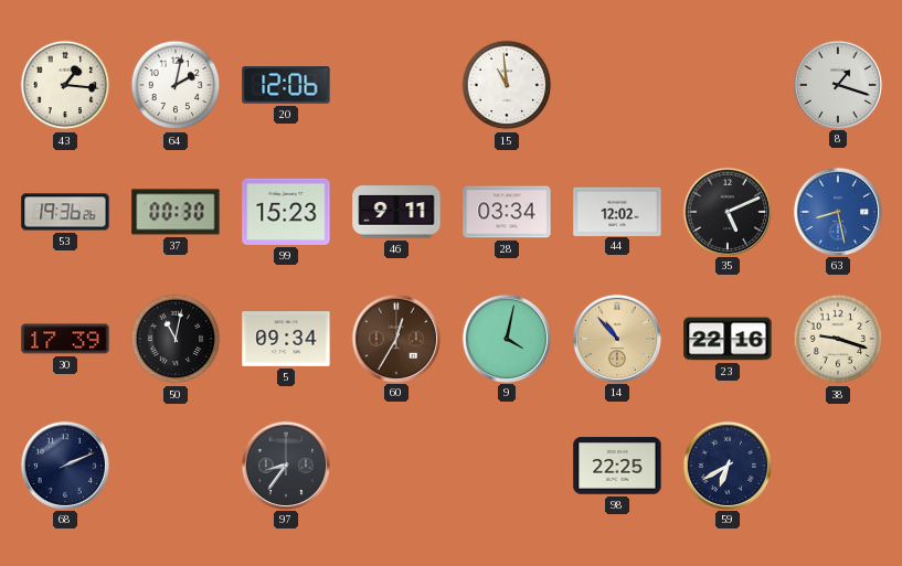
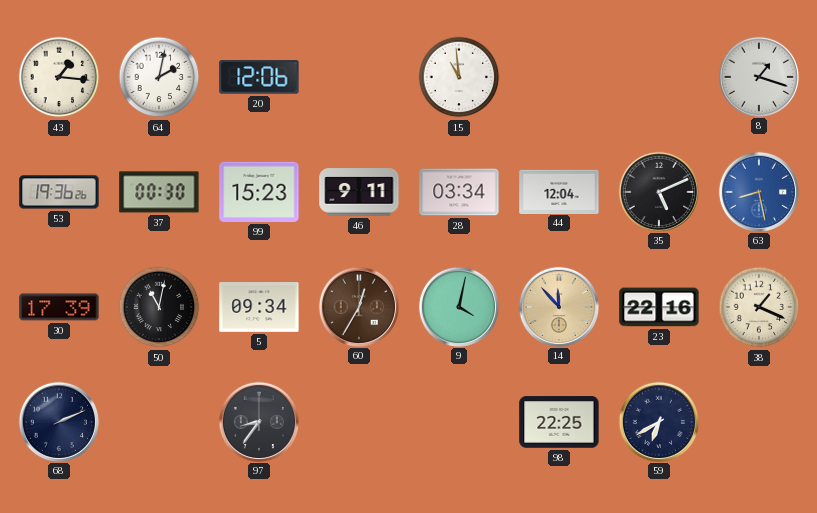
44: 12:02 -> 12:04 (559, 191)
14: 10:53 -> 11:53 (558, 306)
38: 9:18 -> 1:19 (759, 307)
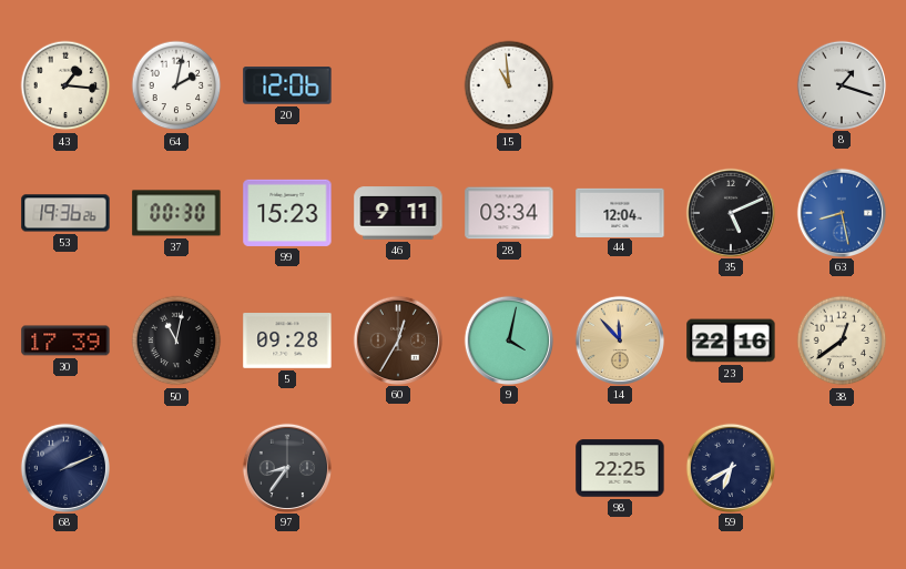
5: 09:34 -> 09:28 (287, 342)
38: 1:19 -> 12:39 (842, 341)
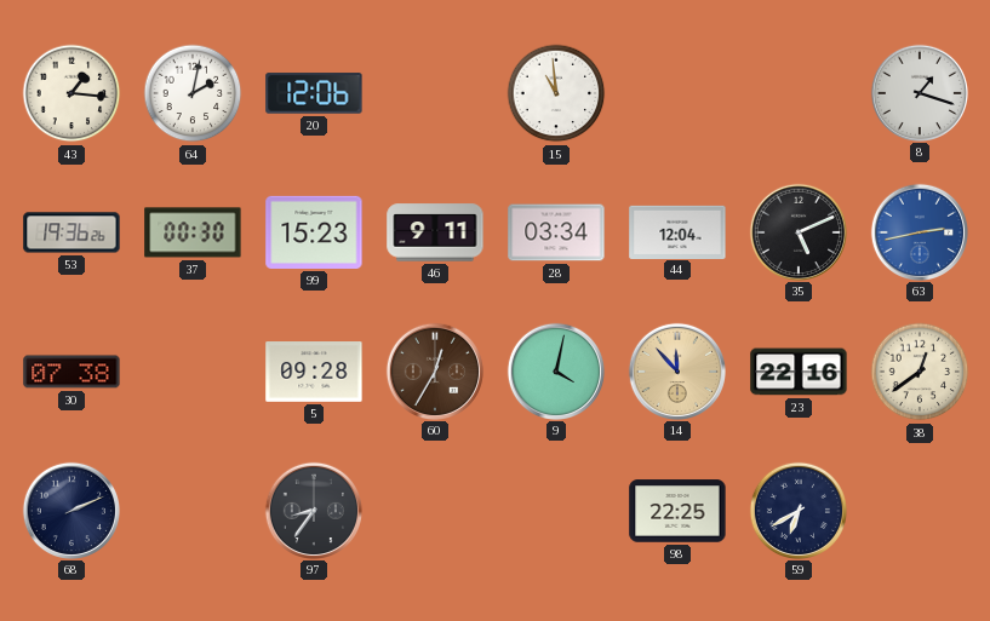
63: 8:28 -> 2:43 (919, 231)
30: 17:39 -> 07:38 (71, 372)
50: 11:02 -> none (176, 341)
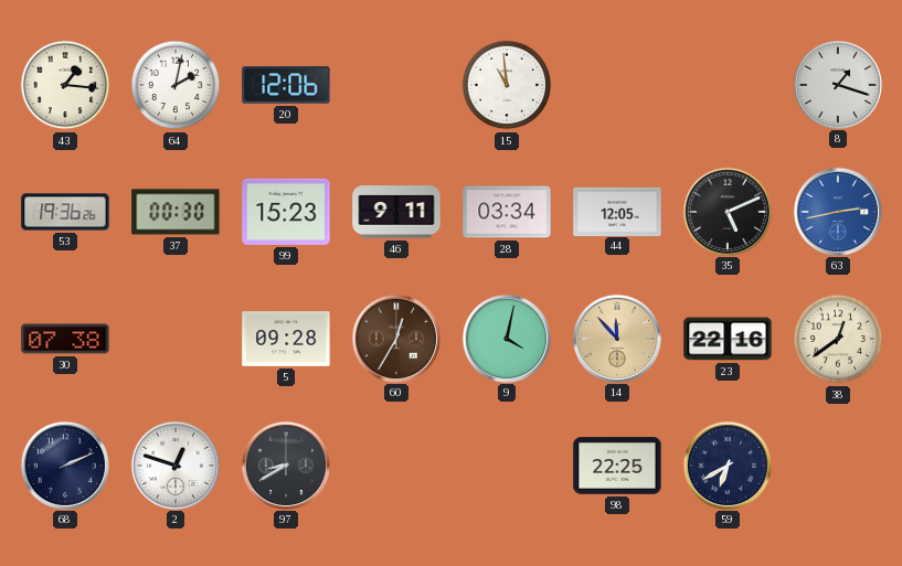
44: 12:04 -> 12:05 (617, 211)
2: none -> 12:48 (174, 464)
97: 8:36 -> 8:40 (285, 464)
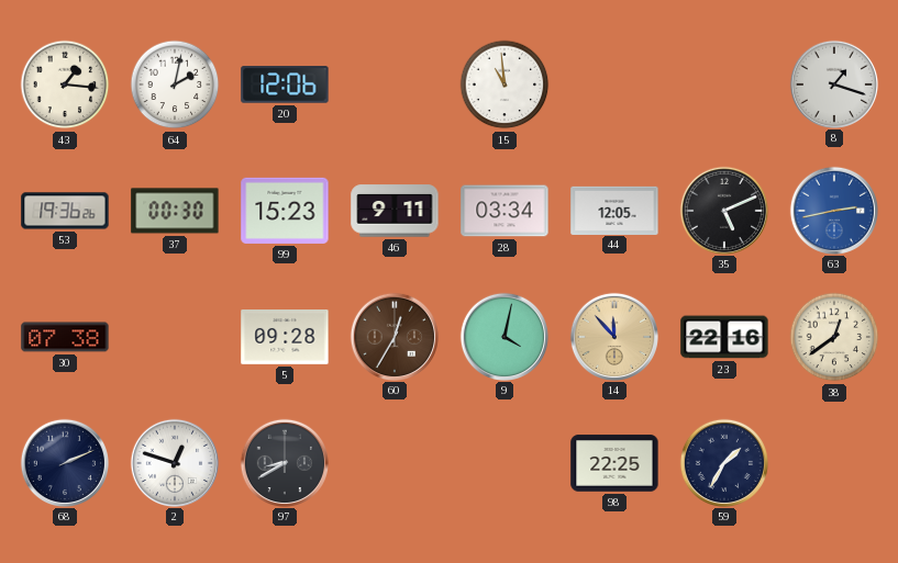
59: 6:40 -> 1:35 (723, 462)
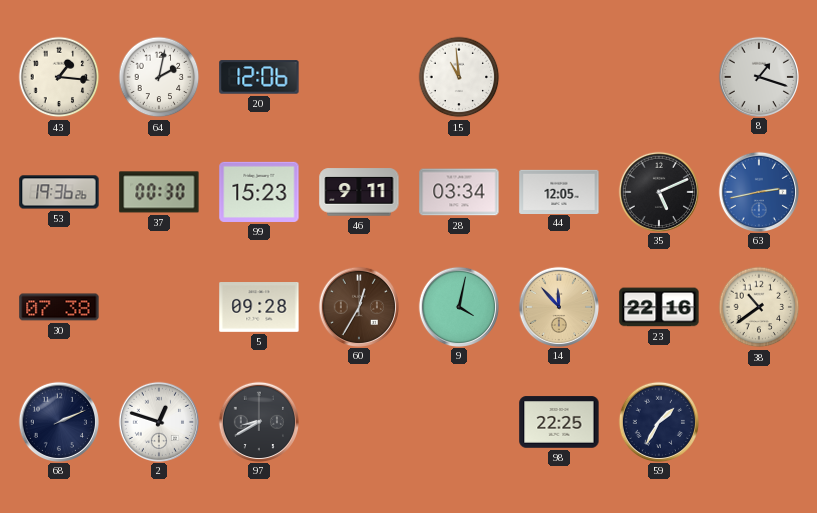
38: 12:39 -> 10:39 (759, 307)
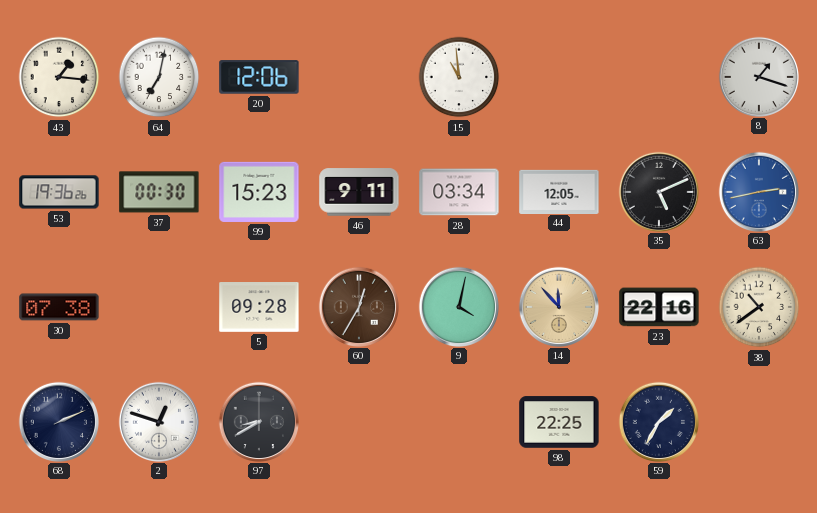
64: 2:02 -> 7:02 (159, 77)
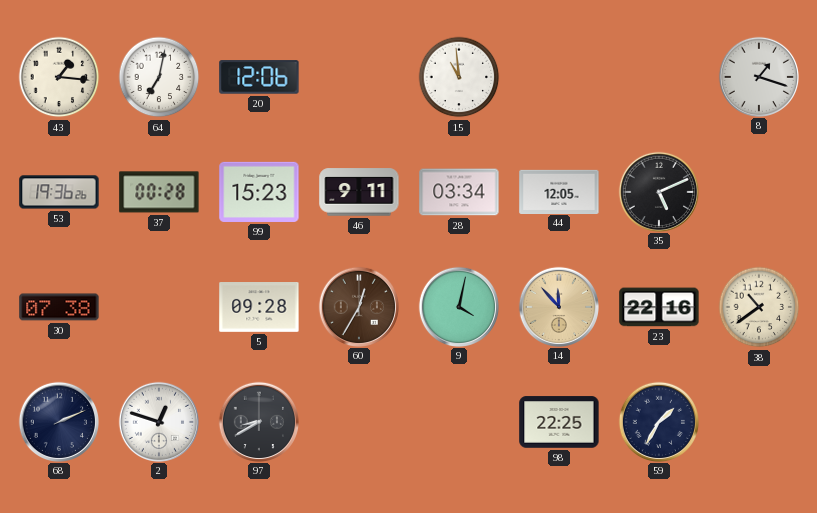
37: 00:30 -> 00:28 (159, 192)
63: 2:43 -> none (758, 191)
